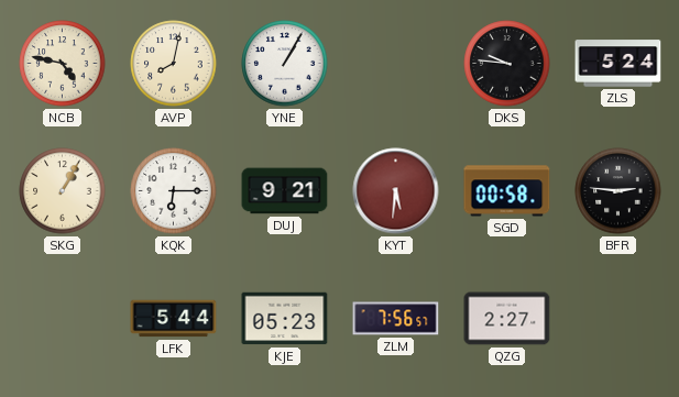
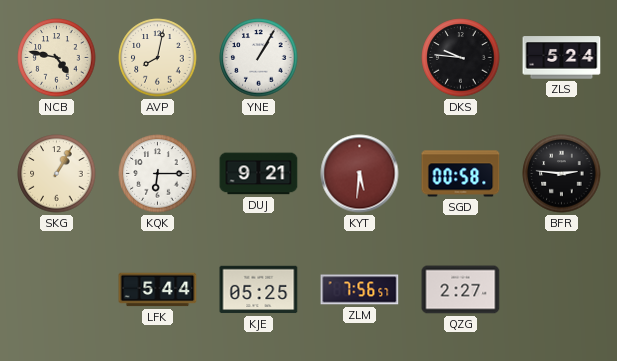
KJE: 05:23 -> 05:25 (259, 290)
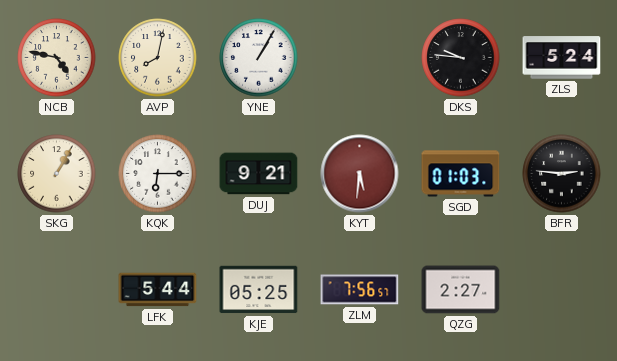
SGD: 00:58 -> 01:03 (461, 174)
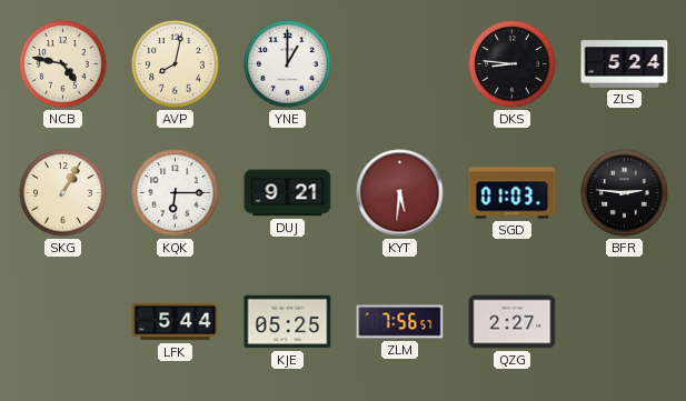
YNE: 1:05 -> 1:00 (288, 64)
DKS: 9:46 -> 8:46 (513, 64)
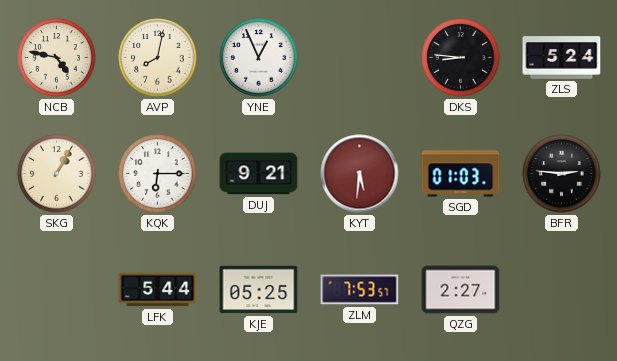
YNE: 1:00 -> 12:56 (259, 58)
ZLM: 7:56 -> 7:53 (360, 290)
